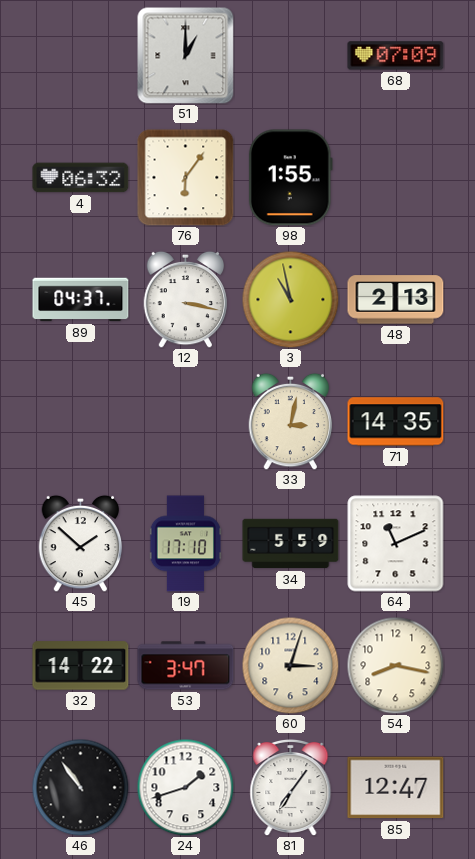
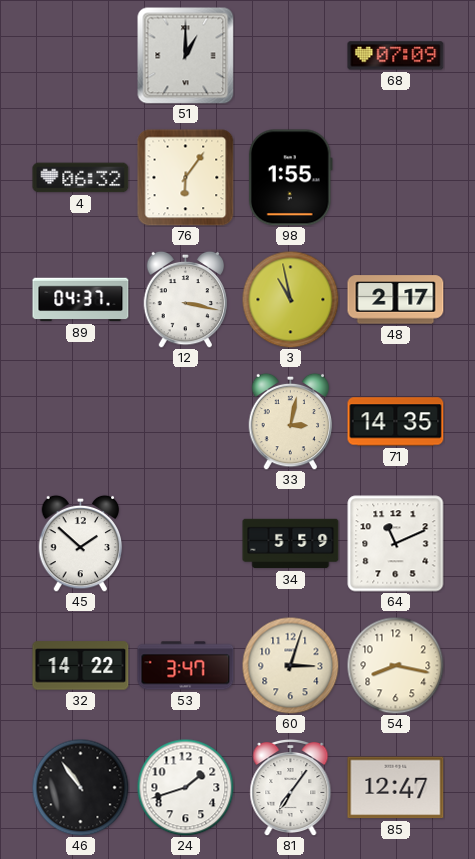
48: 2:13 -> 2:17 (396, 300)
19: 17:10 -> none (185, 544)
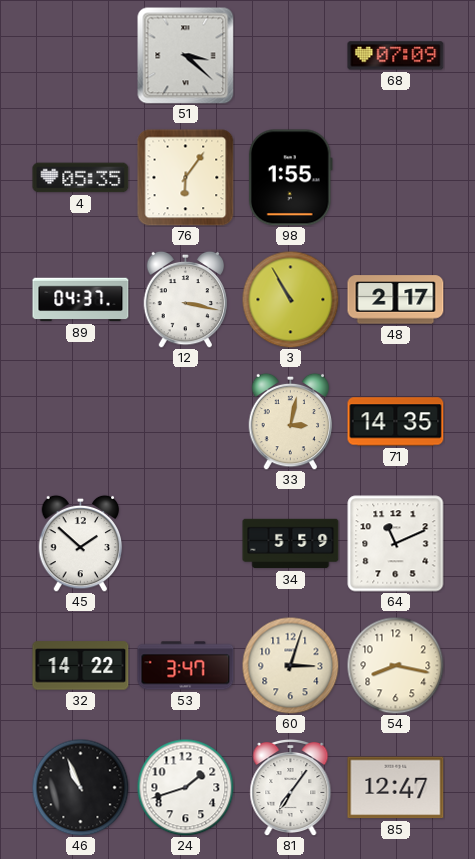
51: 1:00 -> 3:22 (186, 56)
4: 06:32 -> 05:35 (81, 178)
3: 10:58 -> 10:55 (290, 299)
46: 10:54 -> 10:56 (80, 787)
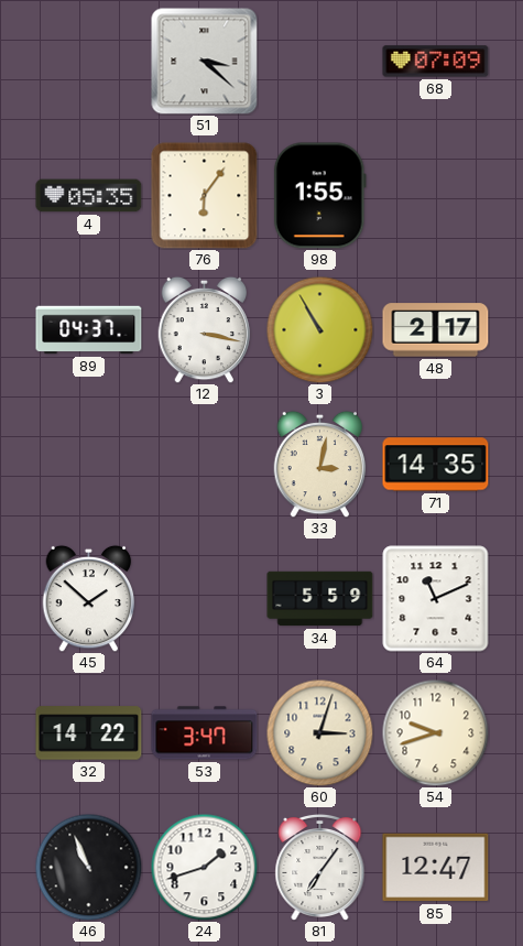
54: 8:17 -> 9:42 (435, 732)
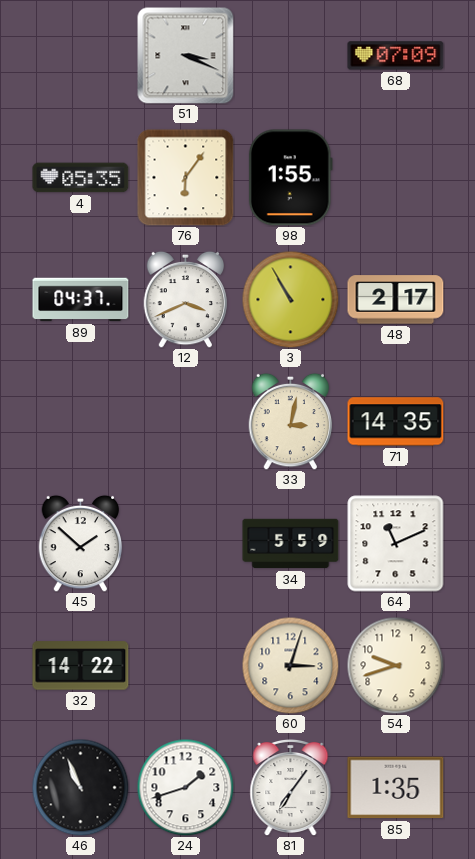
51: 3:22 -> 3:19 (186, 56)
12: 3:17 -> 3:41 (186, 299)
53: 3:47 -> none (205, 733)
85: 12:47 -> 1:35 (396, 788)
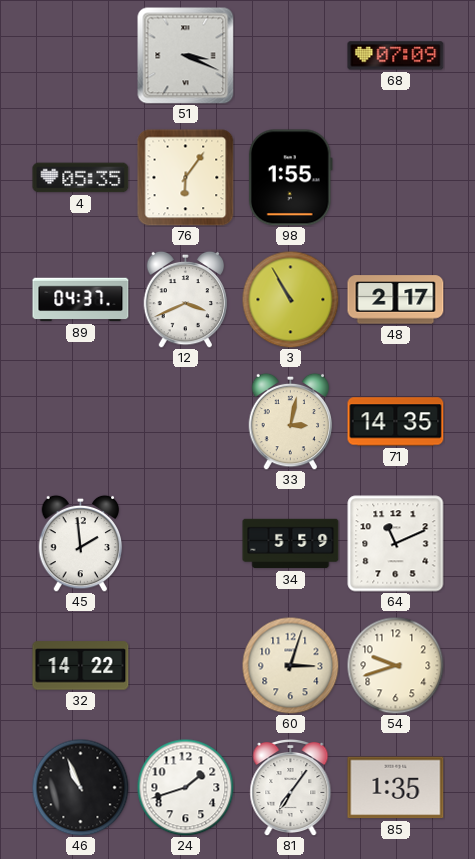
45: 1:52 -> 1:59 (81, 543)
